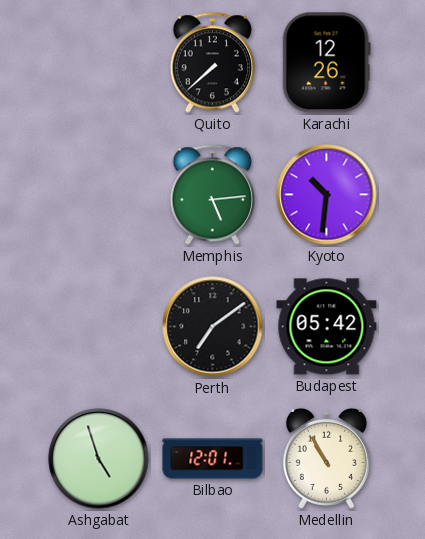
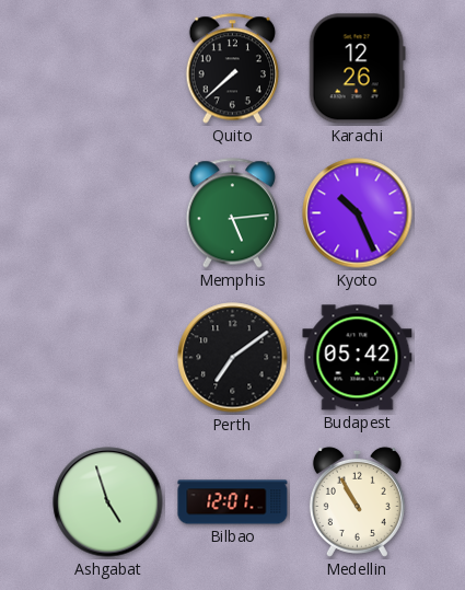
Kyoto: 10:31 -> 10:26 (358, 213)
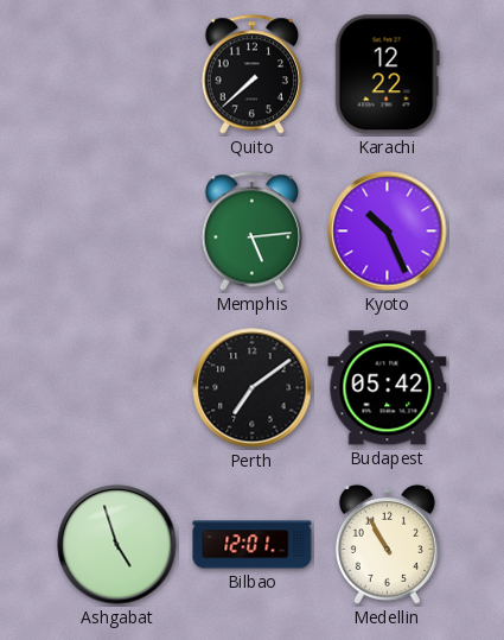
Karachi: 12:26 -> 12:22 (387, 75)
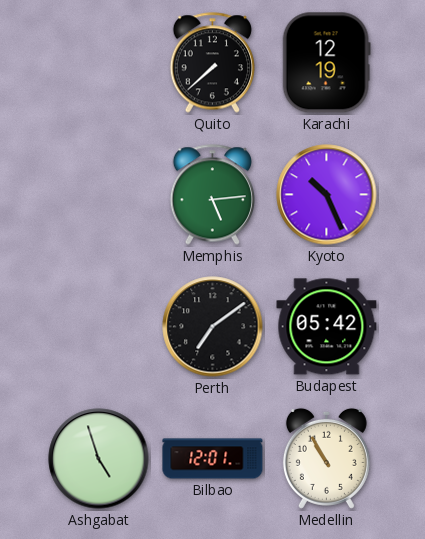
Karachi: 12:22 -> 12:19 (326, 63)
